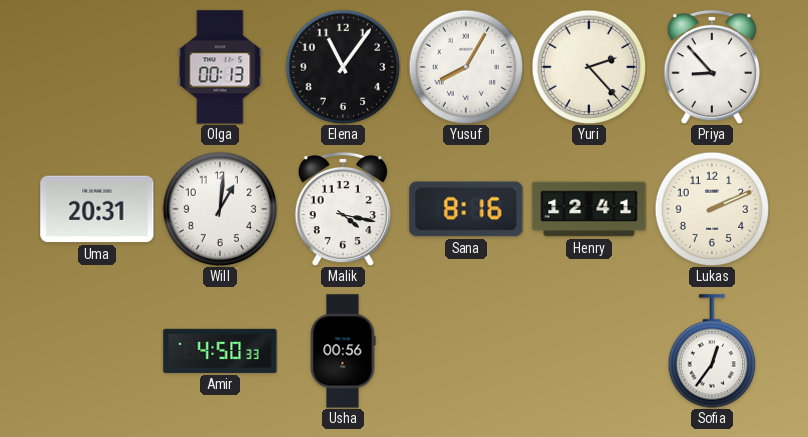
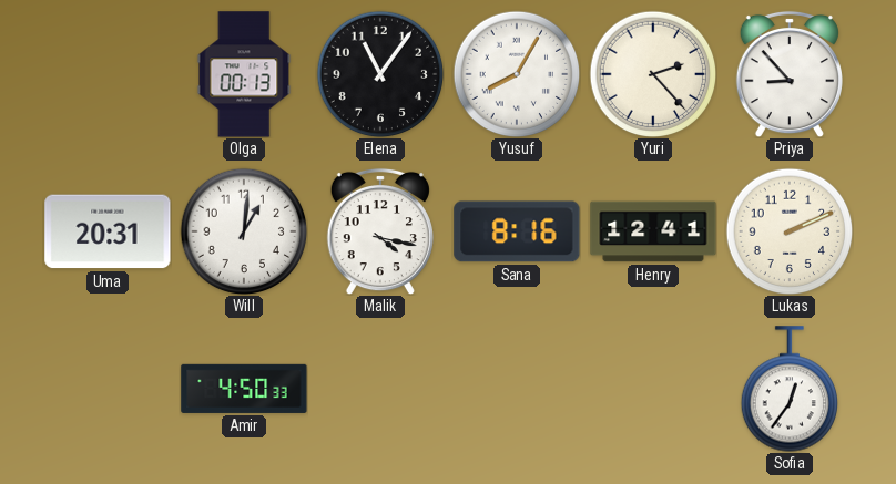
Usha: 00:56 -> none (343, 351)
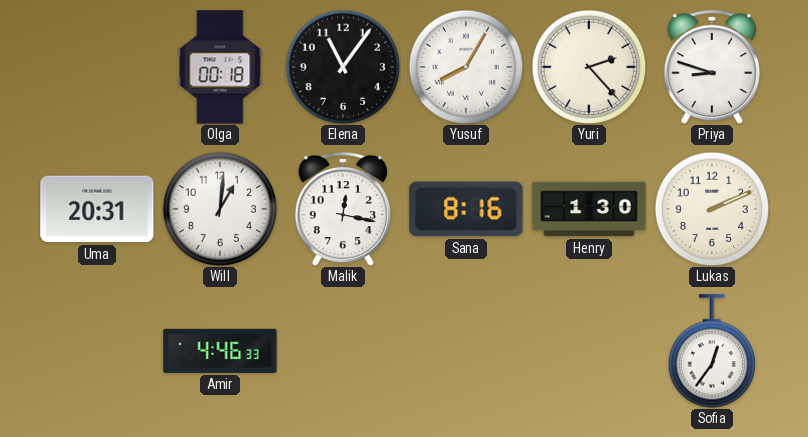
Olga: 00:13 -> 00:18 (220, 67)
Priya: 8:53 -> 8:48 (712, 67)
Malik: 4:17 -> 12:17 (343, 209)
Henry: 12:41 -> 1:30 (589, 209)
Amir: 4:50 -> 4:46 (220, 351)
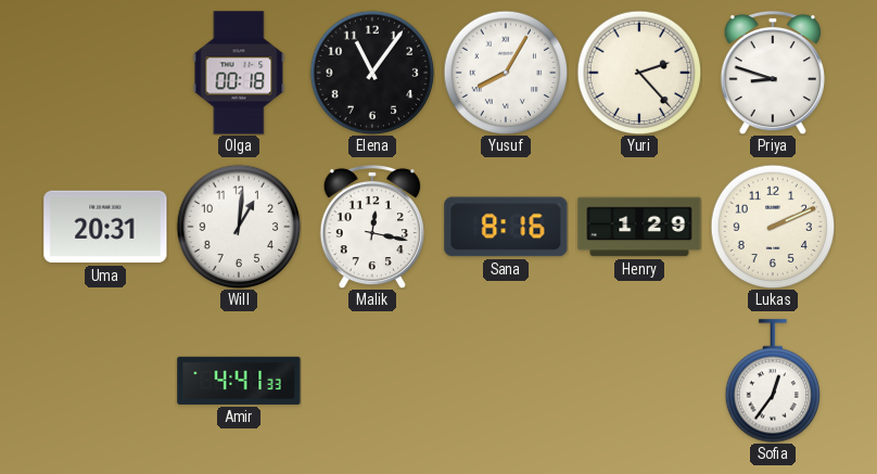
Henry: 1:30 -> 1:29 (639, 227)
Amir: 4:46 -> 4:41 (239, 381)
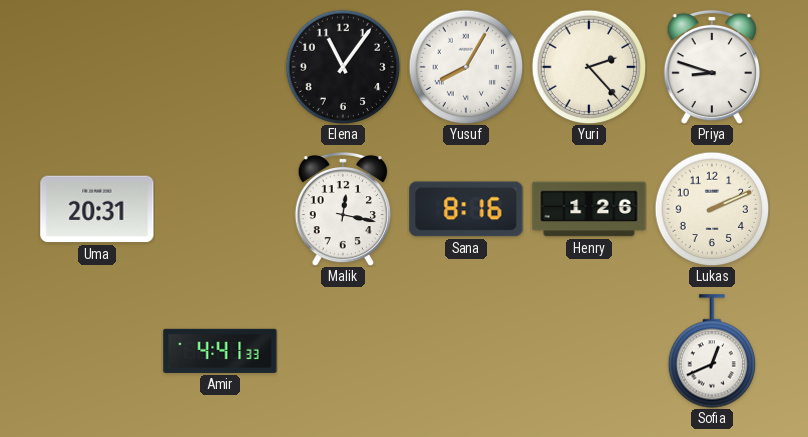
Olga: 00:18 -> none (239, 73)
Will: 1:01 -> none (239, 227)
Henry: 1:29 -> 1:26 (589, 209)
Sofia: 12:36 -> 12:41 (712, 351)
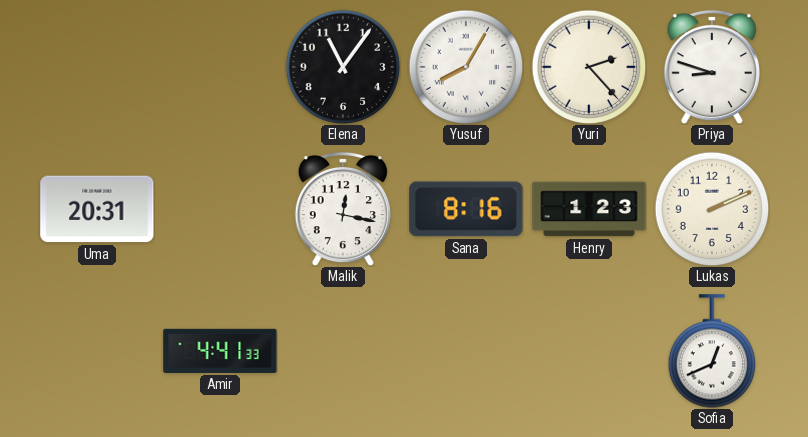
Henry: 1:26 -> 1:23 (589, 209)
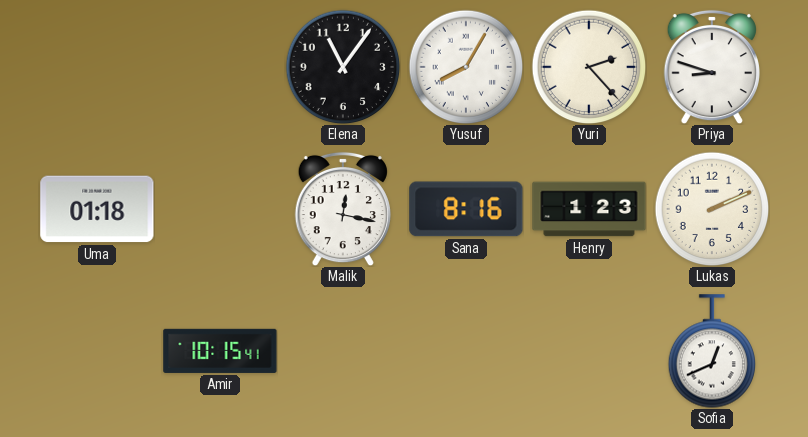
Uma: 20:31 -> 01:18 (97, 209)
Amir: 4:41 -> 10:15 (220, 351)
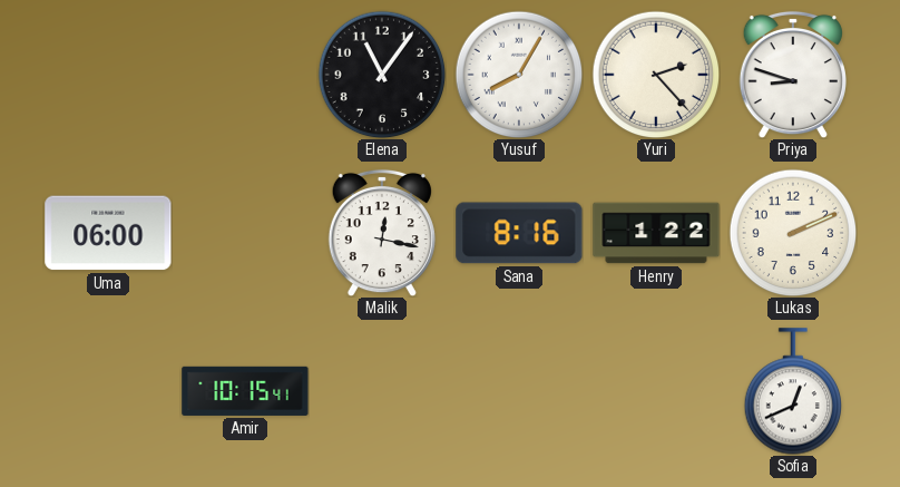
Uma: 01:18 -> 06:00 (108, 233)
Henry: 1:23 -> 1:22 (656, 233)
